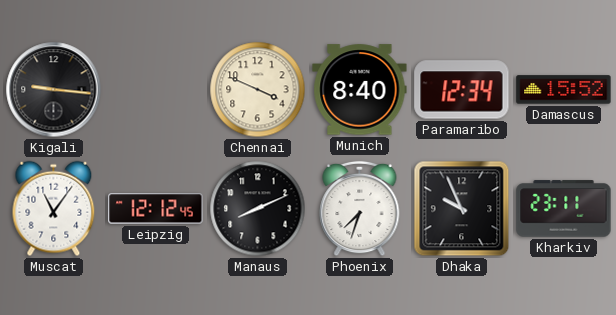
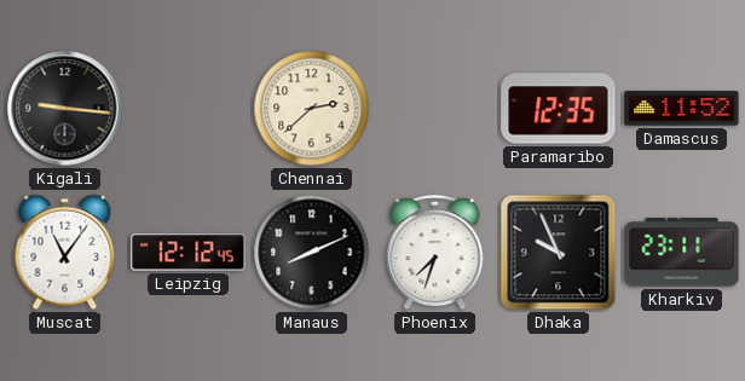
Chennai: 3:49 -> 2:38 (312, 109)
Munich: 8:40 -> none (360, 90)
Paramaribo: 12:34 -> 12:35 (559, 109)
Damascus: 15:52 -> 11:52 (682, 109)
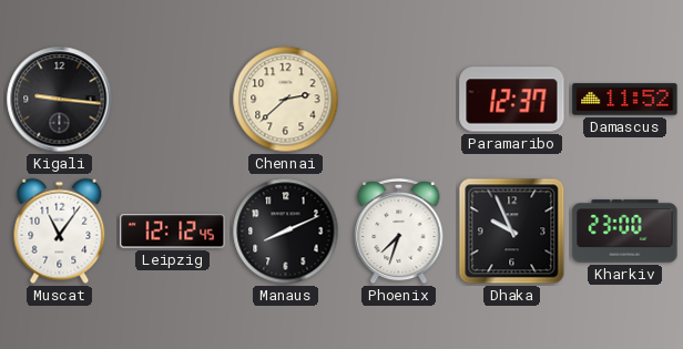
Paramaribo: 12:35 -> 12:37 (512, 100)
Kharkiv: 23:11 -> 23:00 (625, 232)
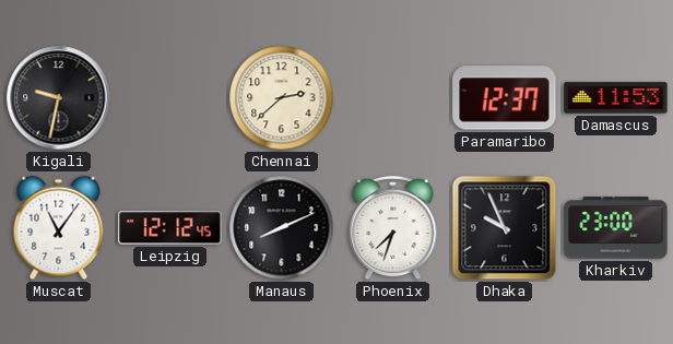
Kigali: 9:16 -> 9:32 (59, 98)
Damascus: 11:52 -> 11:53 (616, 98)
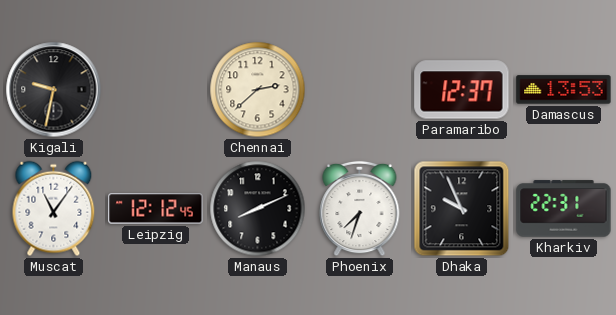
Damascus: 11:53 -> 13:53 (564, 90)
Kharkiv: 23:00 -> 22:31 (564, 209)
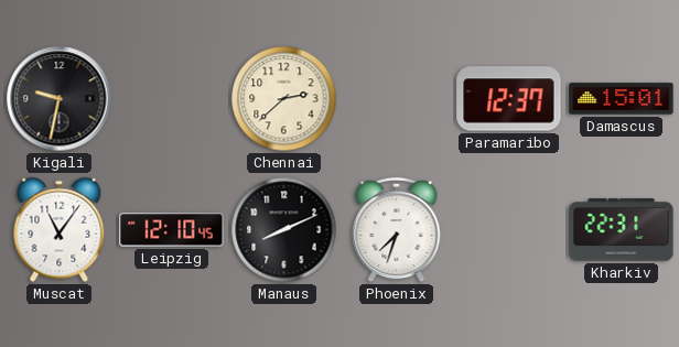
Damascus: 13:53 -> 15:01 (622, 99)
Leipzig: 12:12 -> 12:10 (172, 230)
Dhaka: 9:56 -> none (462, 209)
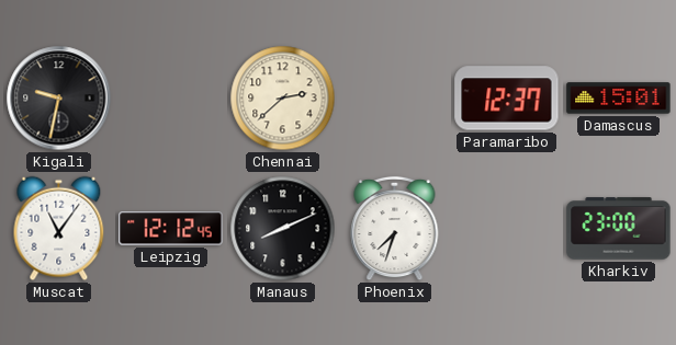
Leipzig: 12:10 -> 12:12 (171, 229)
Kharkiv: 22:31 -> 23:00 (619, 229)
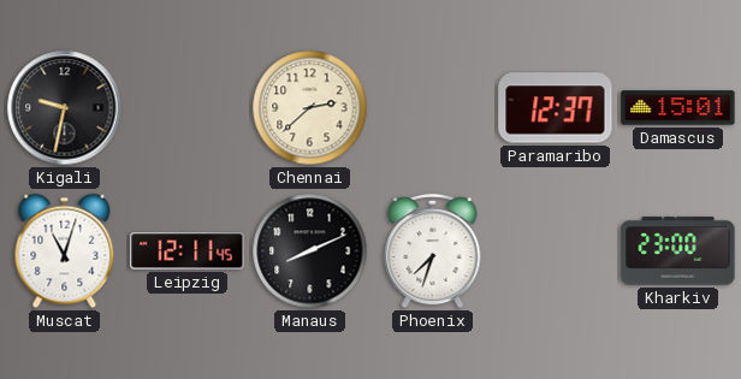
Muscat: 11:06 -> 11:03 (65, 251)
Leipzig: 12:12 -> 12:11 (188, 251)
